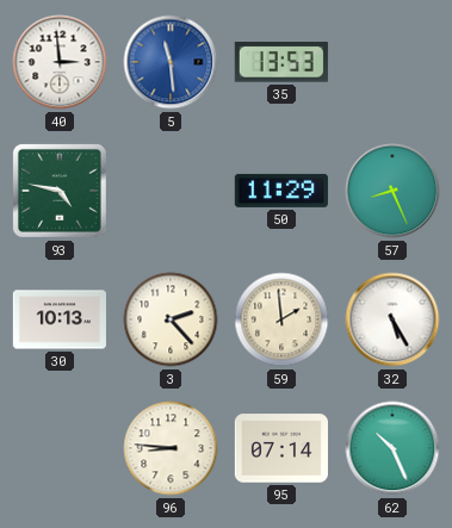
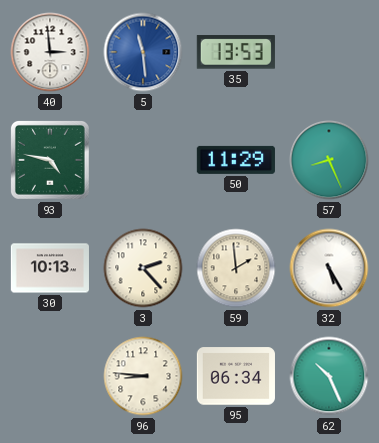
95: 07:14 -> 06:34 (236, 376)
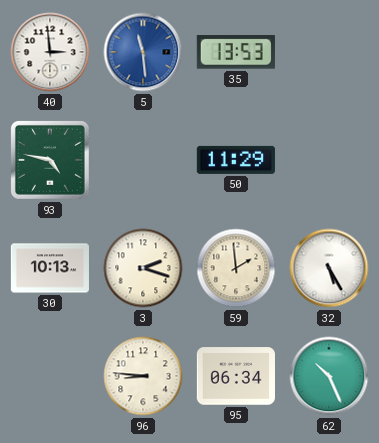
57: 8:26 -> none (329, 160)
3: 2:23 -> 2:18 (143, 268)
